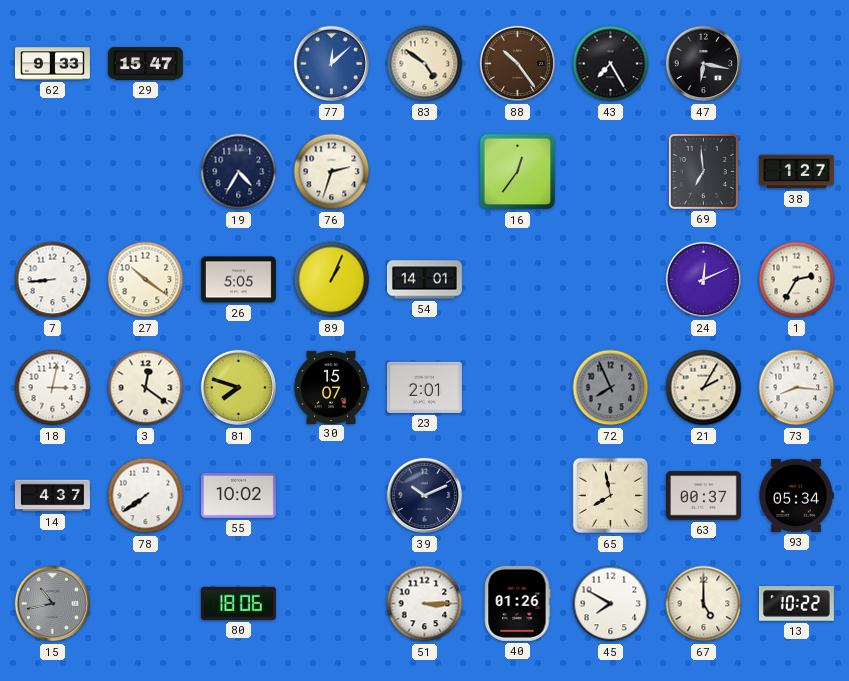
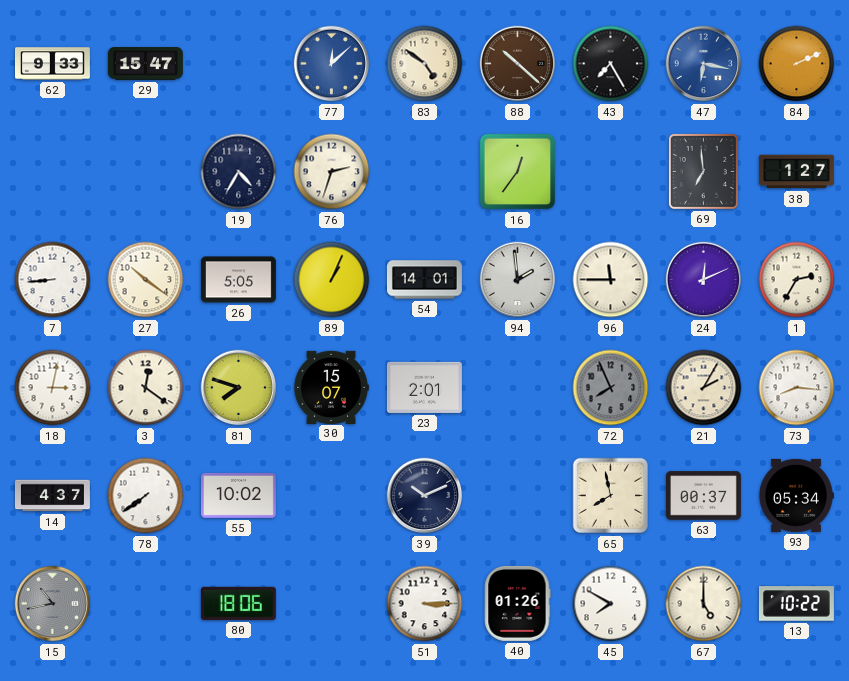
88: 10:24 -> 10:22 (518, 64)
47 dial: black -> blue (704, 64)
84: none -> 2:11 (797, 64)
94: none -> 1:59 (518, 280)
96: none -> 11:45 (611, 280)
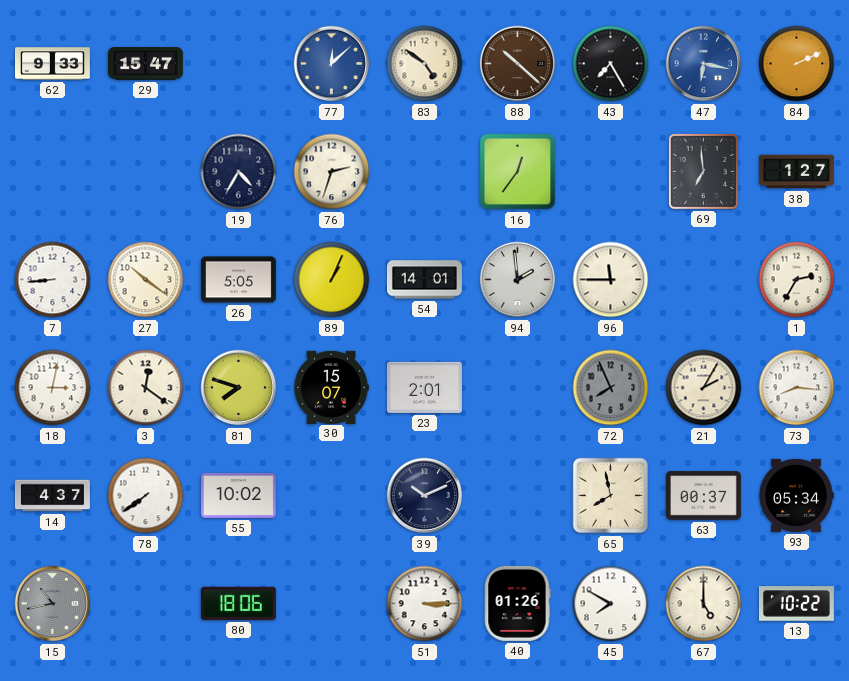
24: 12:11 -> none (704, 280)
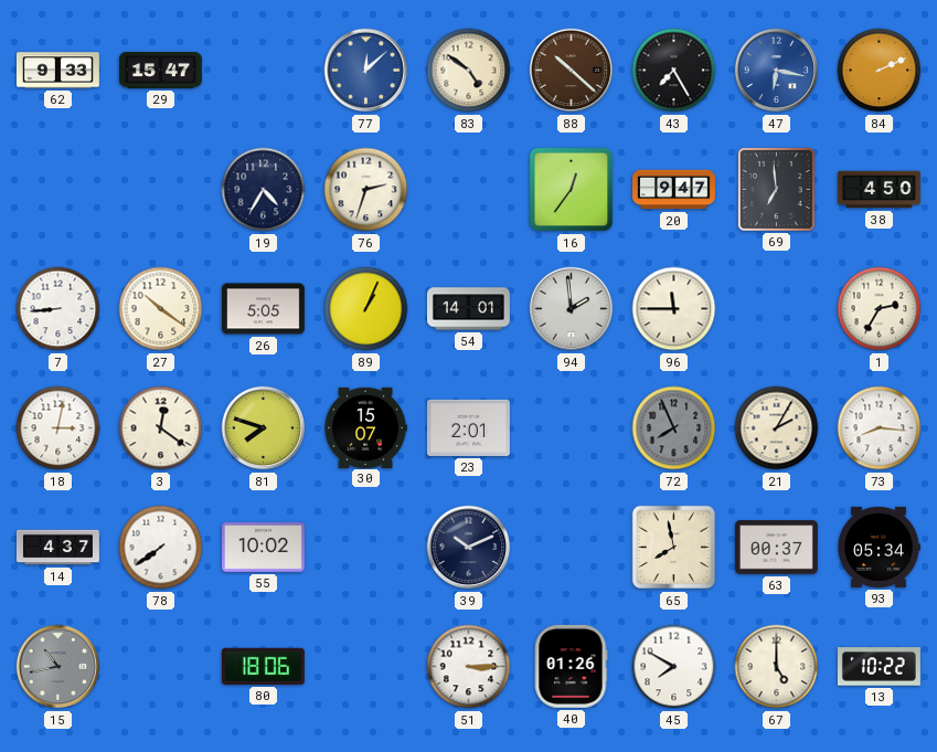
20: none -> 9:47 (674, 190)
38: 1:27 -> 4:50 (879, 190)
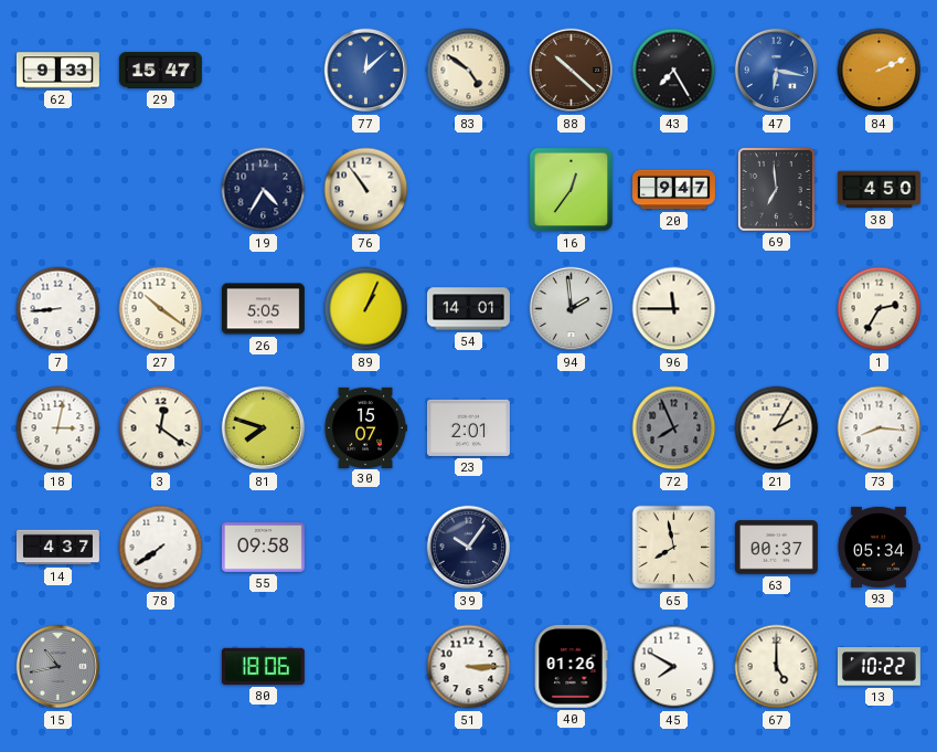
76: 2:33 -> 10:54 (366, 190)
55: 10:02 -> 09:58 (263, 547)
39: 10:11 -> 10:06 (469, 548)
